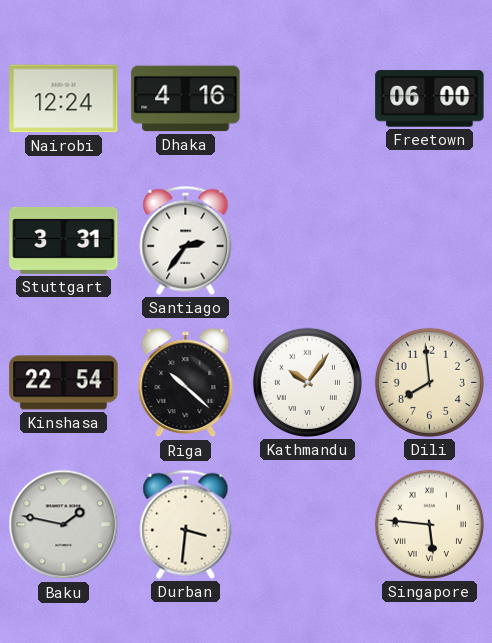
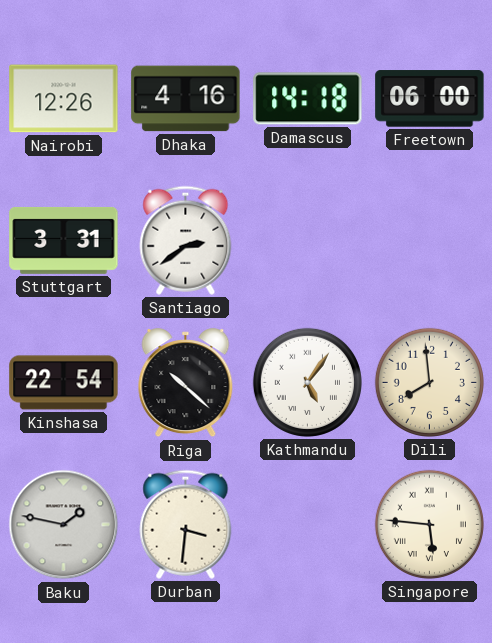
Nairobi: 12:24 -> 12:26 (64, 99)
Damascus: none -> 14:18 (308, 99)
Santiago: 2:36 -> 2:39 (186, 240)
Kathmandu: 10:06 -> 5:06 (307, 382)
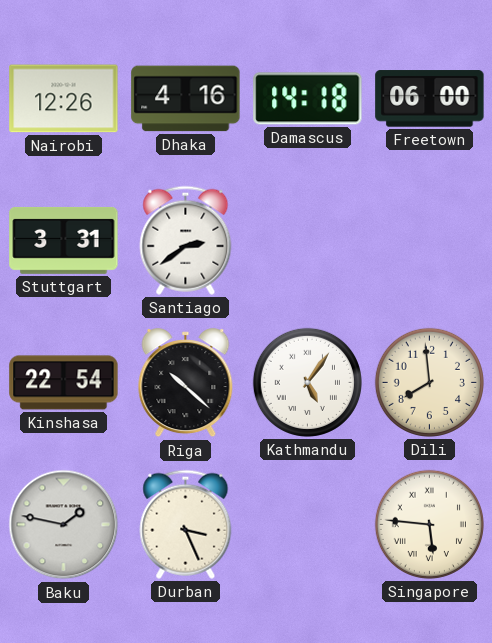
Durban: 3:31 -> 3:26 (186, 524)
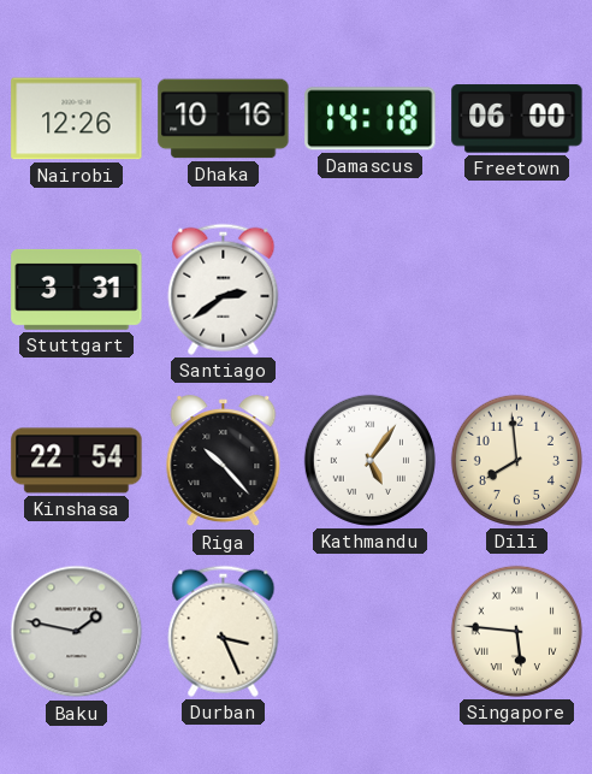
Dhaka: 4:16 -> 10:16 (224, 119)
Riga: 10:22 -> 10:23 (224, 461)
